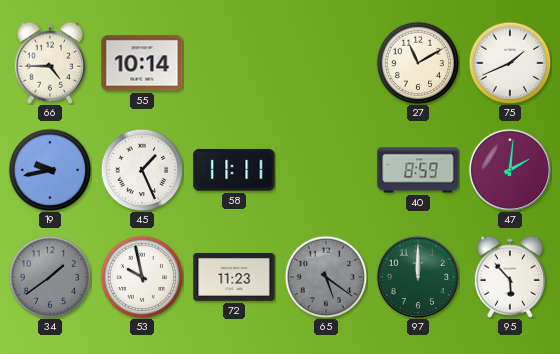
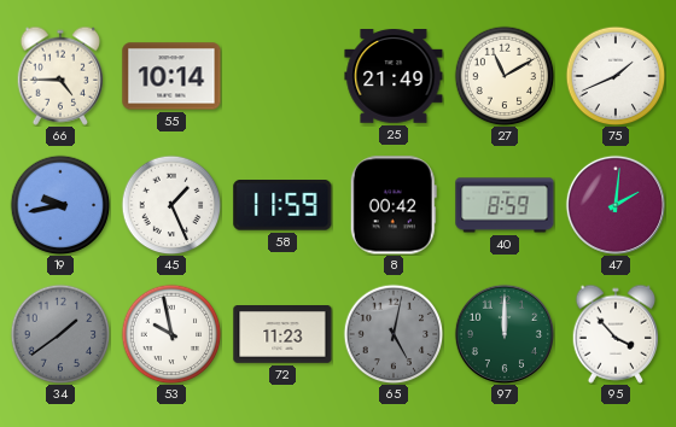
25: none -> 21:49 (394, 77)
58: 11:11 -> 11:59 (282, 205)
8: none -> 00:42 (394, 205)
65: 5:21 -> 5:02 (394, 334)
95: 5:53 -> 3:53 (616, 334)
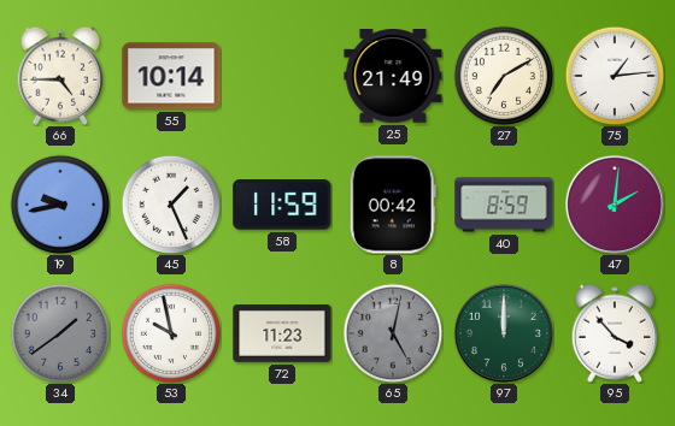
27: 11:10 -> 7:10 (504, 76)
75: 1:41 -> 1:14 (615, 76)
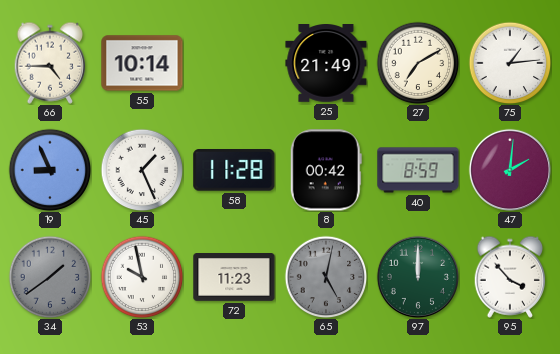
19: 9:43 -> 8:56 (50, 170)
58: 11:59 -> 11:28 (234, 170)
